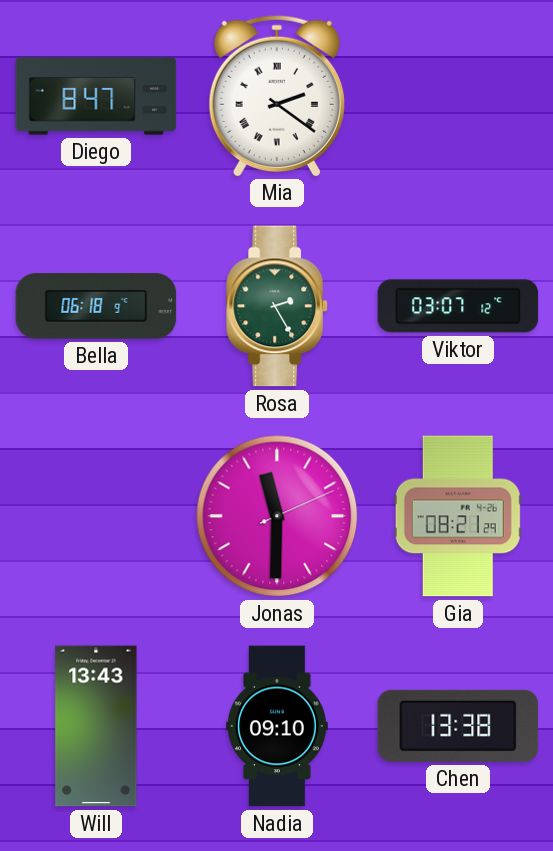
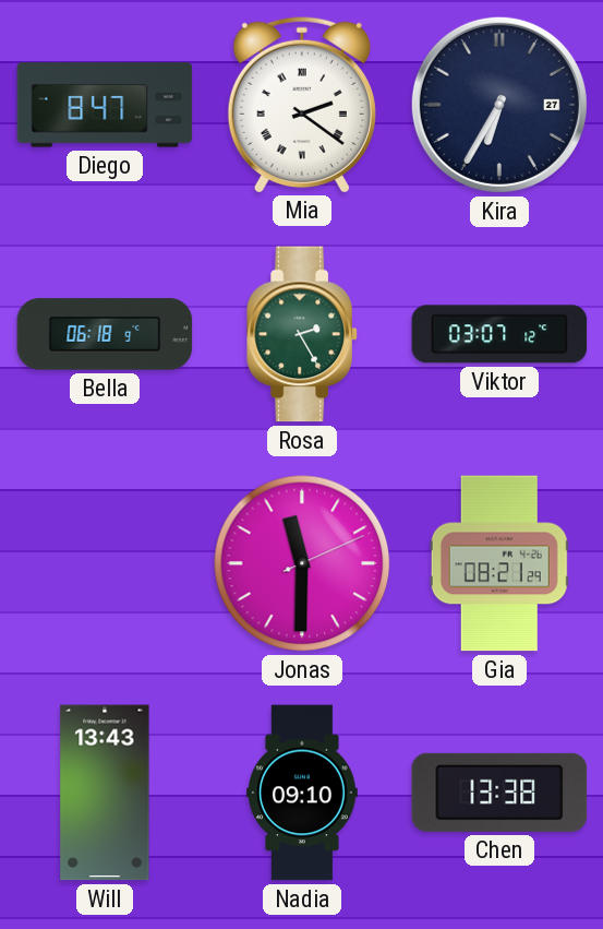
Kira: none -> 6:35 (499, 105)
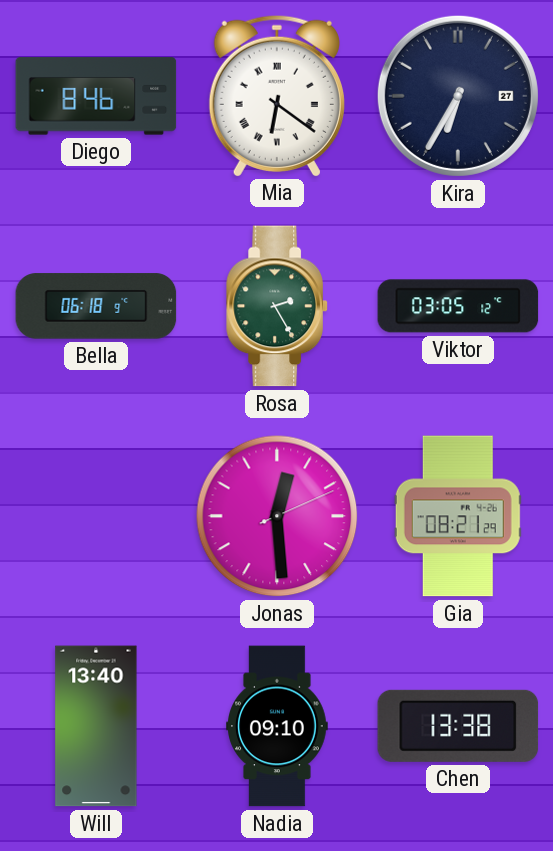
Diego: 8:47 -> 8:46 (96, 96)
Mia: 2:21 -> 6:21 (277, 95)
Viktor: 03:07 -> 03:05 (458, 306)
Jonas: 11:30 -> 12:29 (277, 516)
Will: 13:43 -> 13:40 (96, 726)
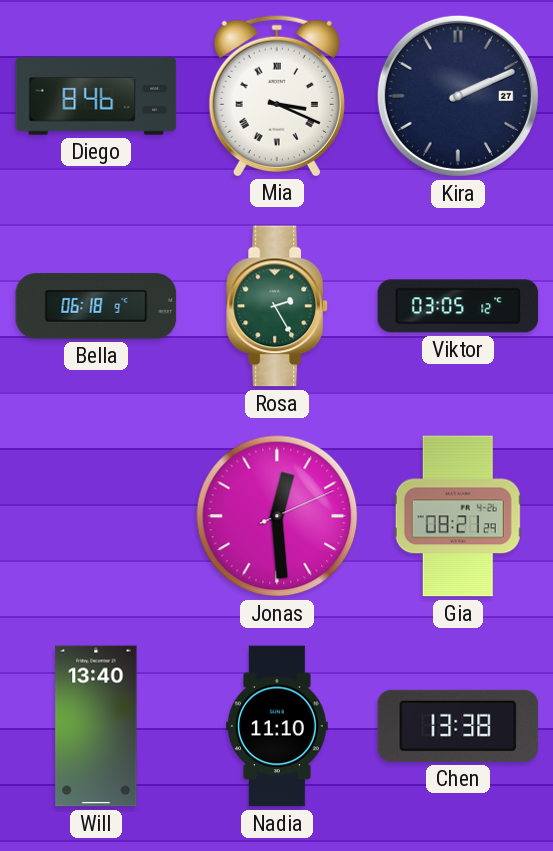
Mia: 6:21 -> 3:19 (277, 95)
Kira: 6:35 -> 2:11 (458, 96)
Nadia: 09:10 -> 11:10 (278, 726)
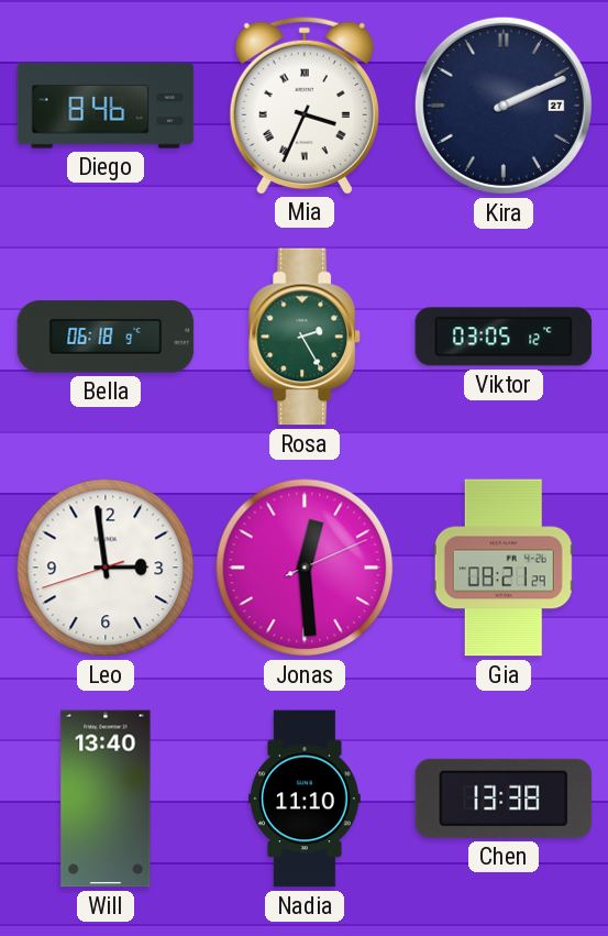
Mia: 3:19 -> 3:34 (305, 104)
Leo: none -> 2:58 (106, 568)
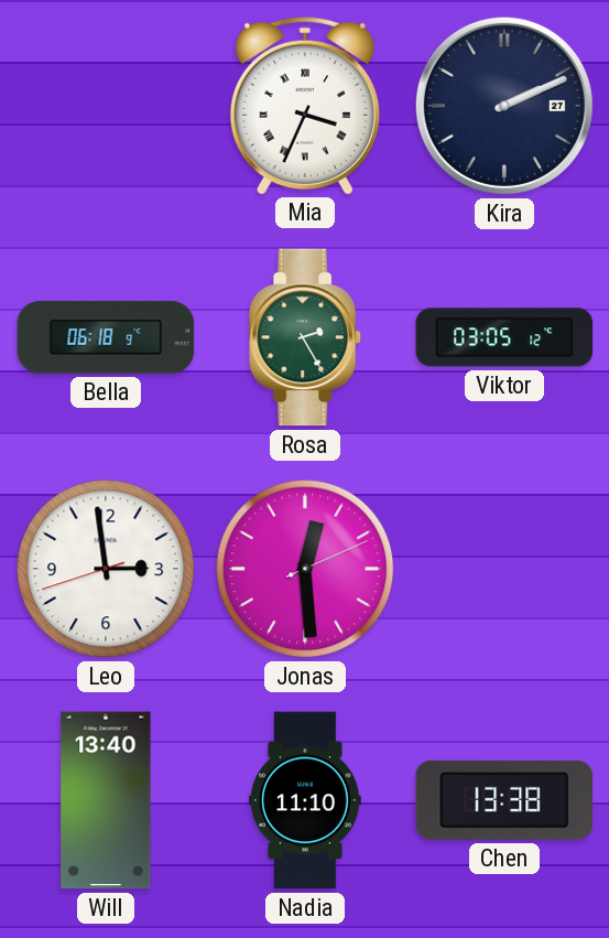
Diego: 8:46 -> none (106, 106)
Gia: 08:21 -> none (504, 568)
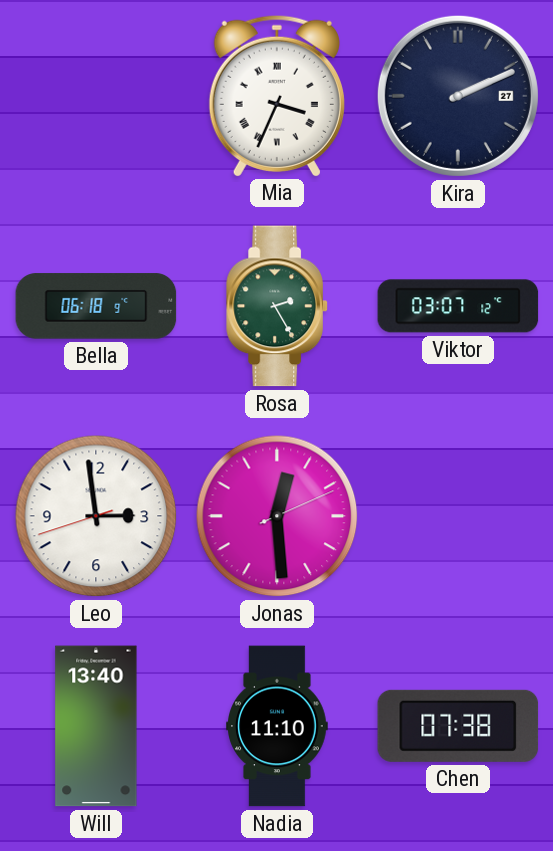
Viktor: 03:05 -> 03:07 (458, 306)
Chen: 13:38 -> 07:38 (458, 726)
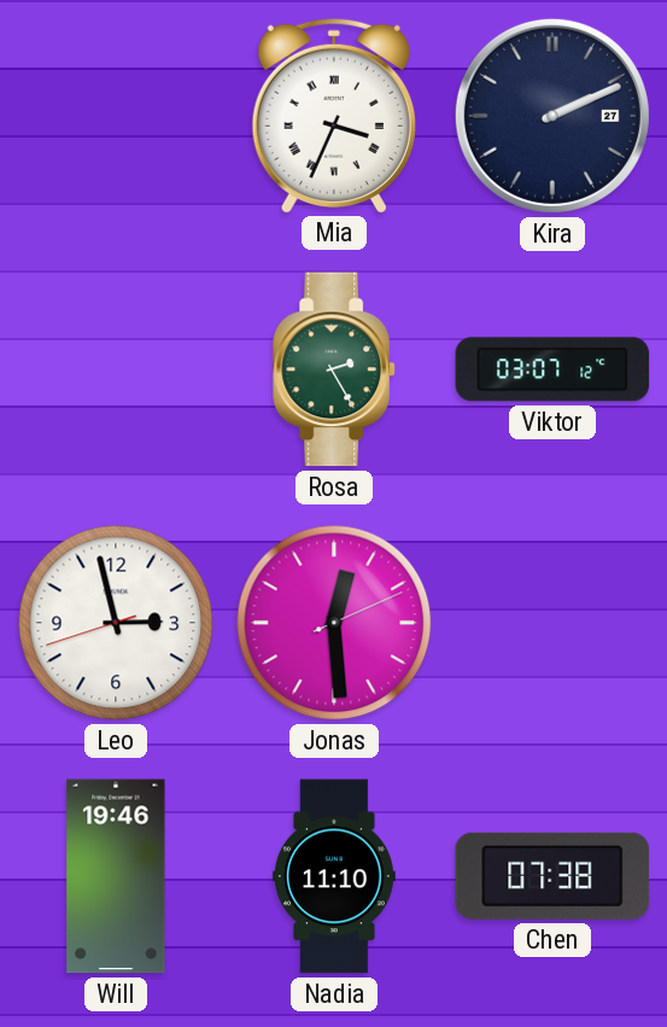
Bella: 06:18 -> none (96, 306)
Leo: 2:58 -> 2:57 (116, 623)
Will: 13:40 -> 19:46 (116, 876)
